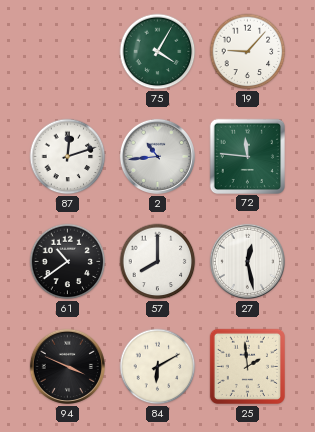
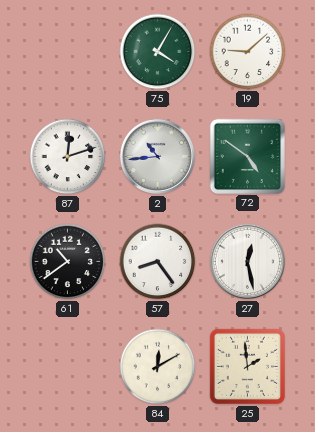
19: 9:07 -> 9:08 (248, 52)
72: 11:46 -> 4:51 (247, 156)
57: 8:00 -> 8:24 (158, 262)
94: 3:49 -> none (67, 366)
84: 6:10 -> 12:10 (158, 367)
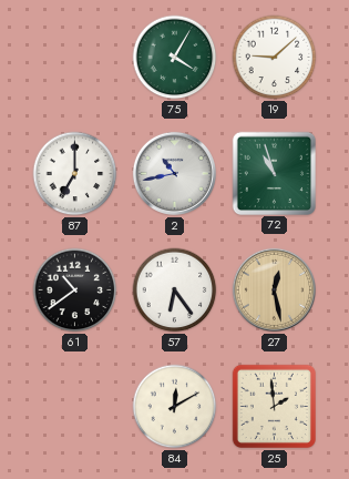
87: 12:12 -> 7:00 (75, 174)
2: 10:44 -> 10:43 (174, 173)
72: 4:51 -> 10:57 (274, 173)
57: 8:24 -> 6:24 (175, 291)
27 dial: white -> champagne (274, 289)
